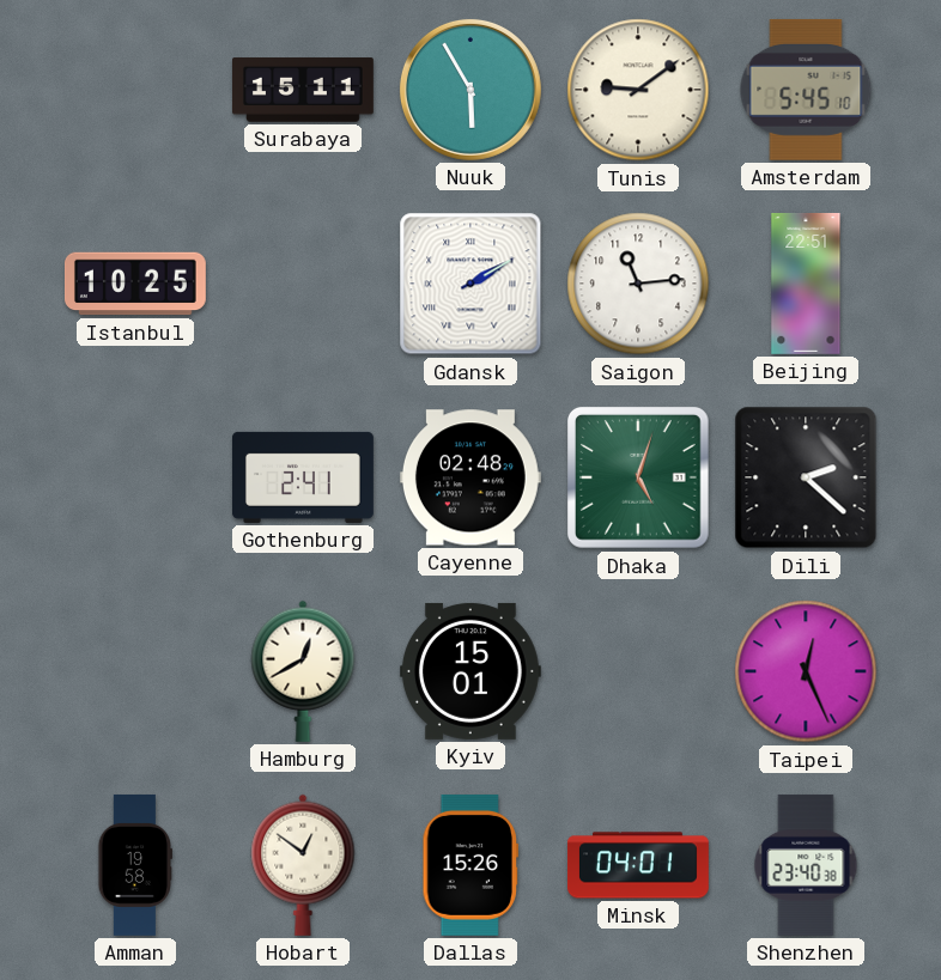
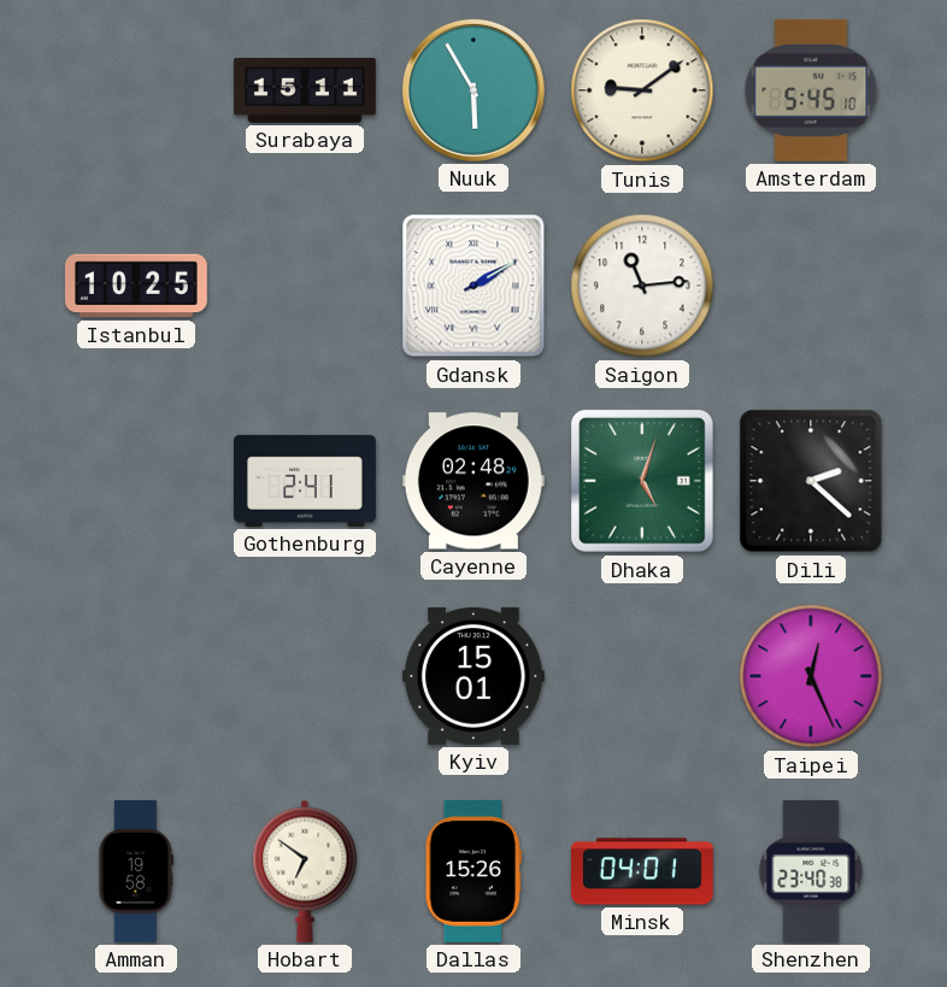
Beijing: 22:51 -> none (806, 284)
Hamburg: 12:40 -> none (303, 671)
Hobart: 12:51 -> 6:51 (305, 871)
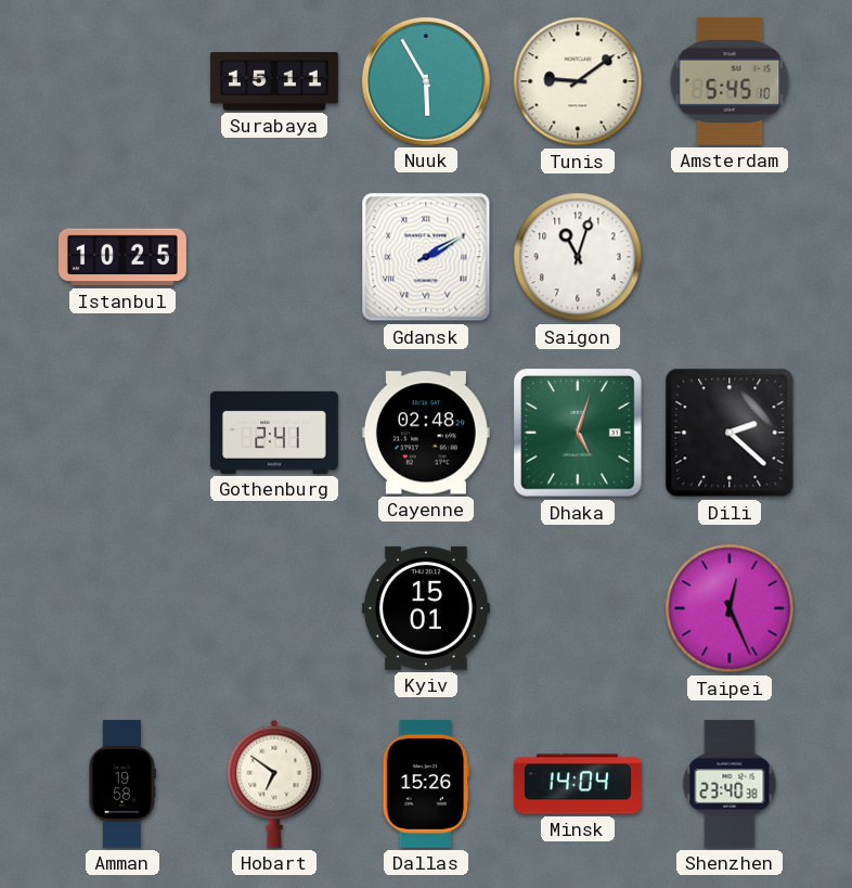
Saigon: 11:14 -> 11:03 (578, 257)
Minsk: 04:01 -> 14:04 (578, 784)
